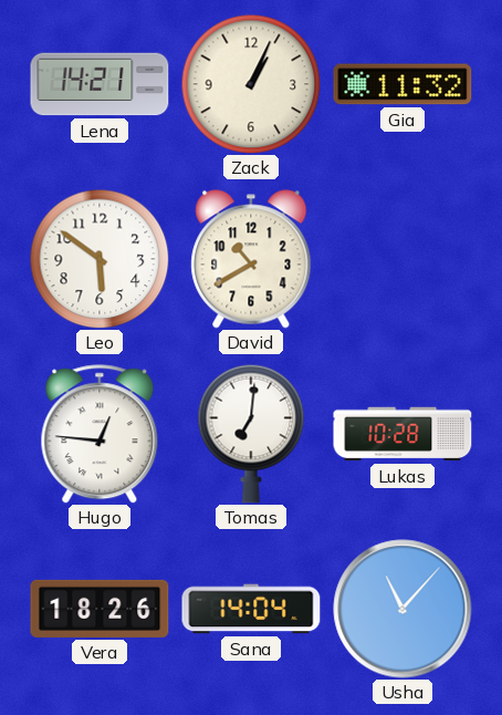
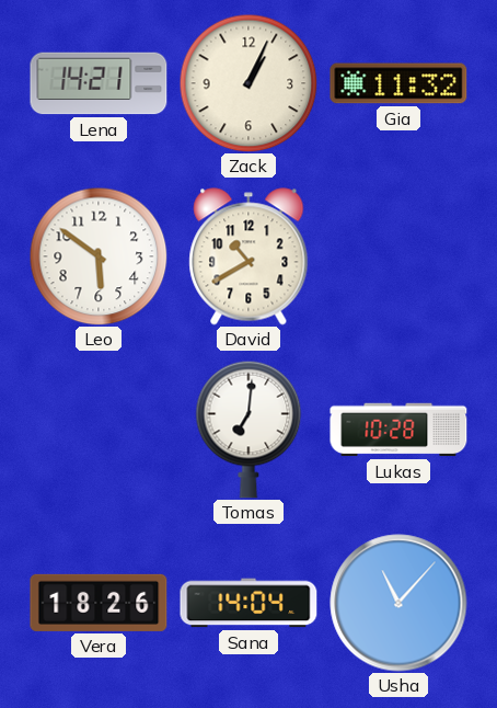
Hugo: 12:46 -> none (100, 434)
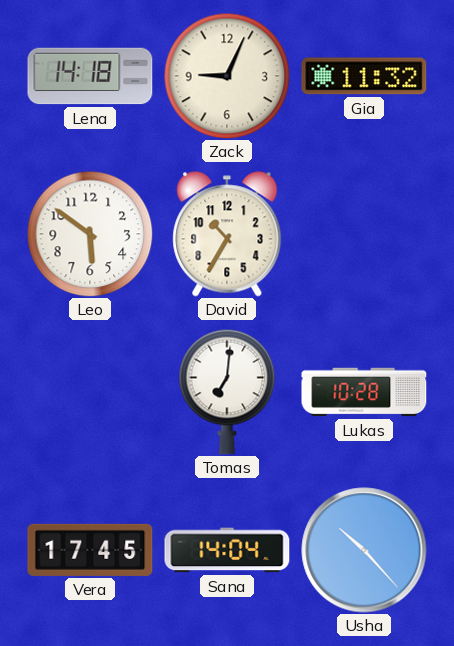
Lena: 14:21 -> 14:18 (90, 76)
Zack: 1:04 -> 9:04 (227, 76)
David: 10:40 -> 10:35 (227, 234)
Vera: 18:26 -> 17:45 (90, 550)
Usha: 11:07 -> 10:23 (364, 550)
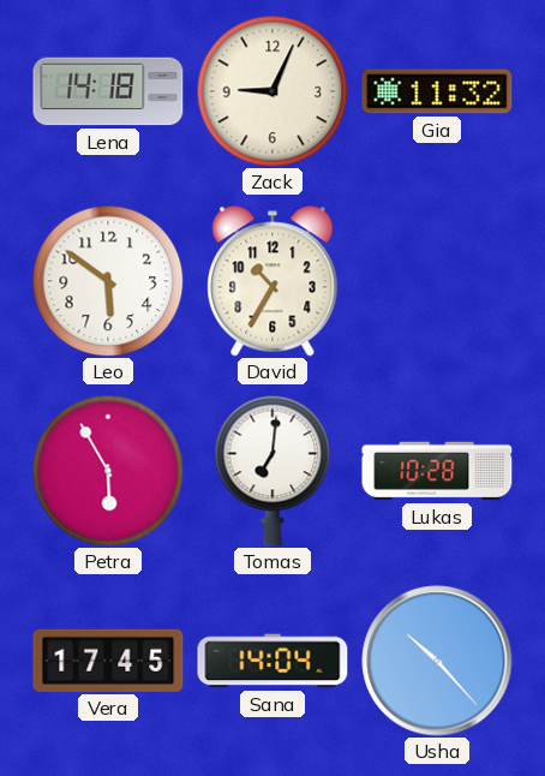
Petra: none -> 5:55 (108, 471)
